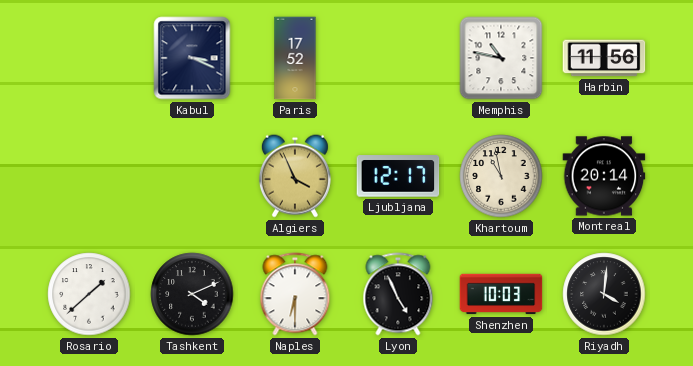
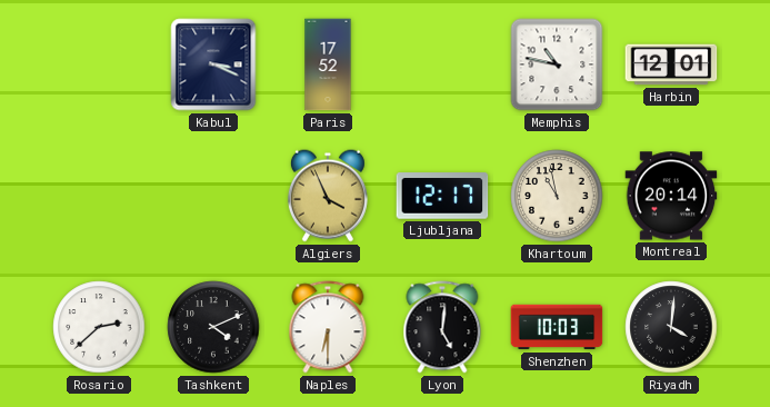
Harbin: 11:56 -> 12:01 (671, 64)
Rosario: 1:38 -> 2:38 (99, 327)
Lyon: 4:56 -> 5:01 (442, 327)
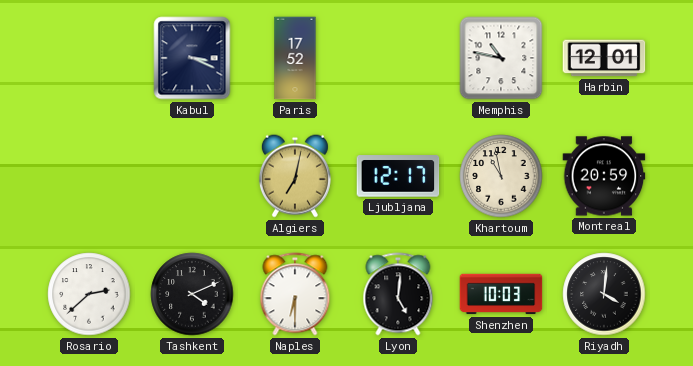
Algiers: 3:56 -> 7:02 (295, 176)
Montreal: 20:14 -> 20:59 (604, 176)
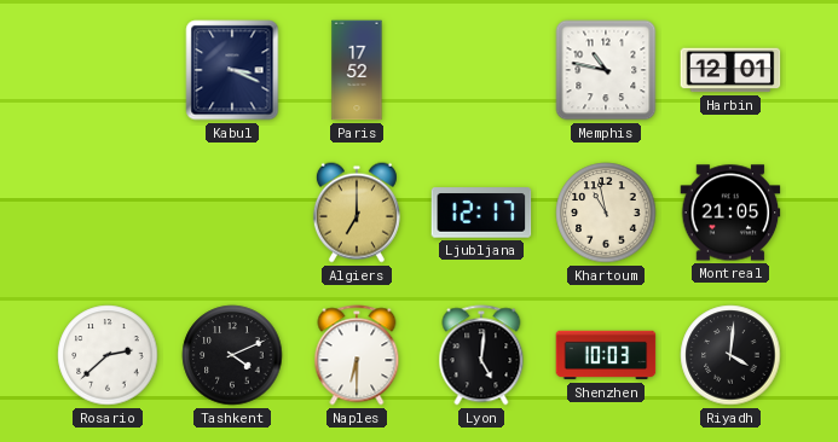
Algiers: 7:02 -> 7:00 (357, 213)
Montreal: 20:59 -> 21:05 (730, 213)
